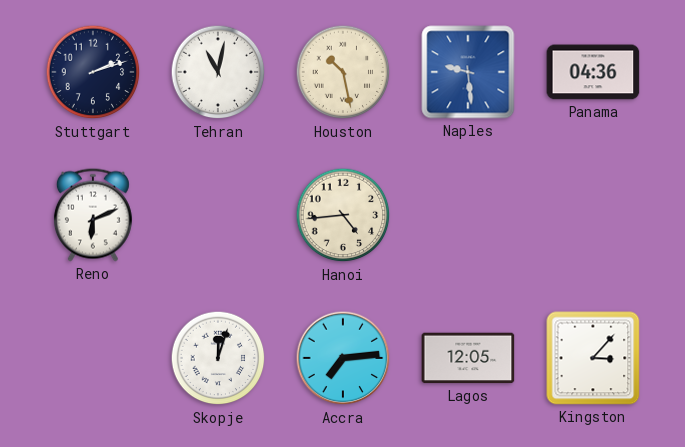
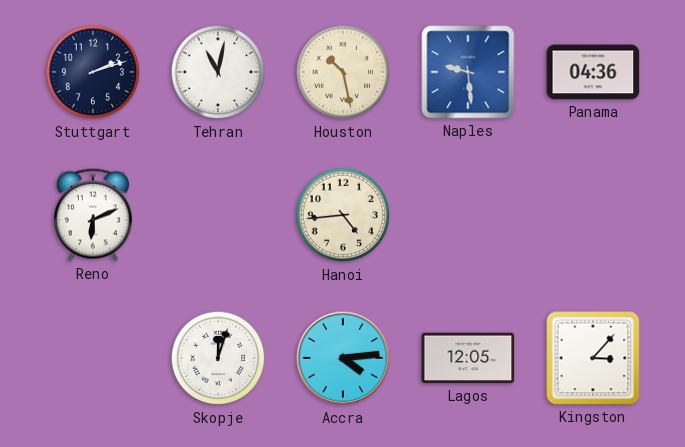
Accra: 7:14 -> 4:14 (343, 358)
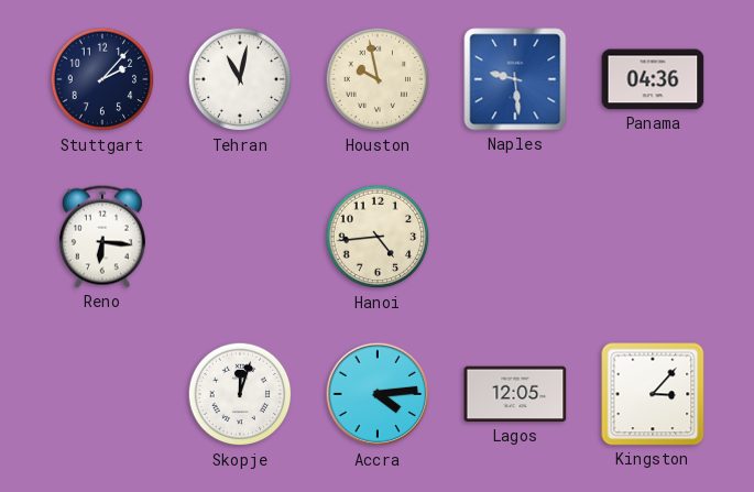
Stuttgart: 2:12 -> 2:07 (102, 79)
Houston: 10:28 -> 9:58 (378, 79)
Reno: 6:11 -> 6:16 (102, 237)
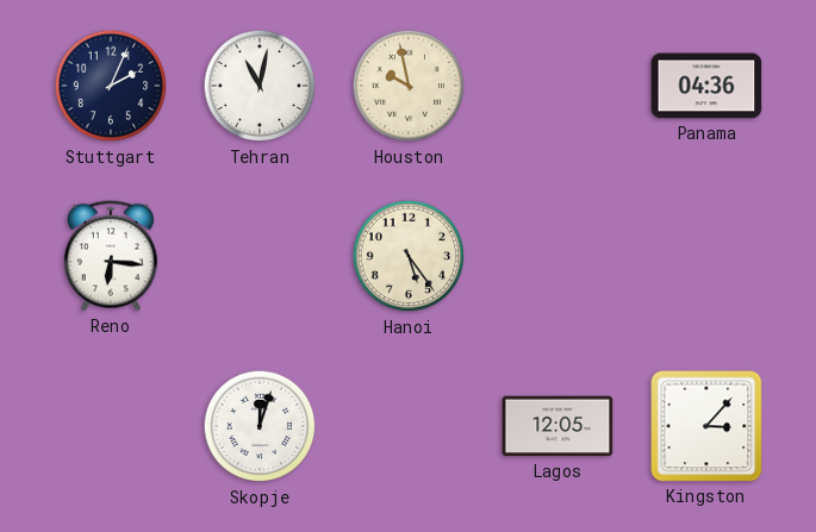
Stuttgart: 2:07 -> 2:04 (111, 86)
Naples: 9:29 -> none (515, 79)
Hanoi: 4:44 -> 5:24 (409, 256)
Accra: 4:14 -> none (378, 394)
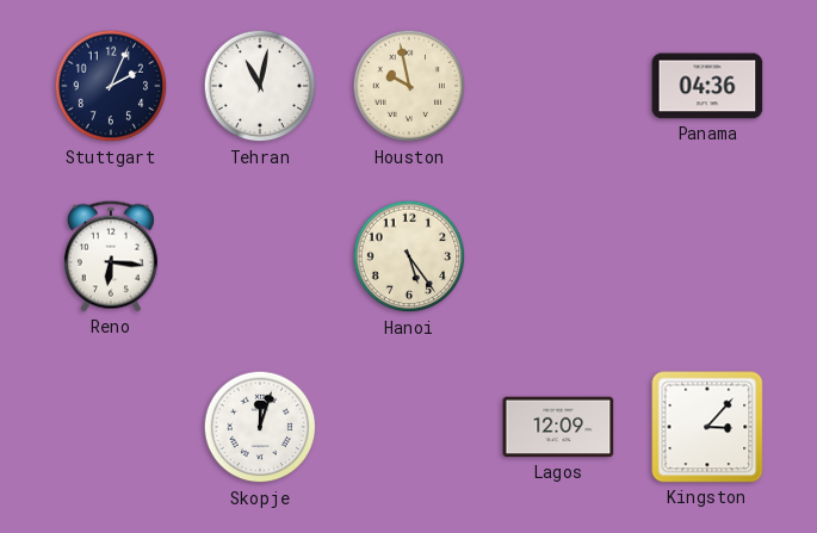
Lagos: 12:05 -> 12:09 (558, 427)
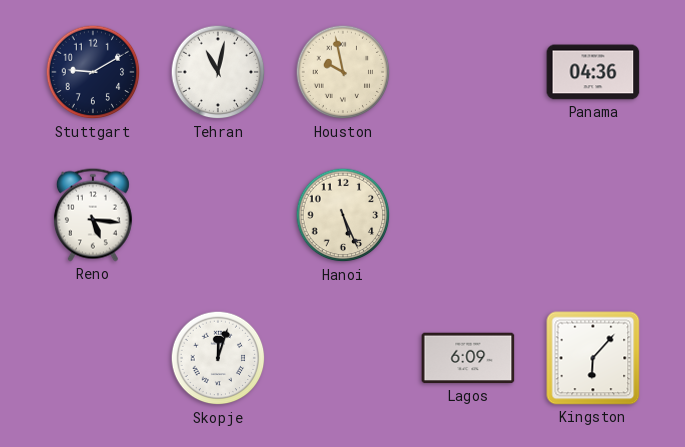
Stuttgart: 2:04 -> 9:10 (93, 72)
Reno: 6:16 -> 5:16 (93, 215)
Hanoi: 5:24 -> 5:26 (343, 215)
Lagos: 12:09 -> 6:09 (468, 358)
Kingston: 3:07 -> 6:07 (593, 358)
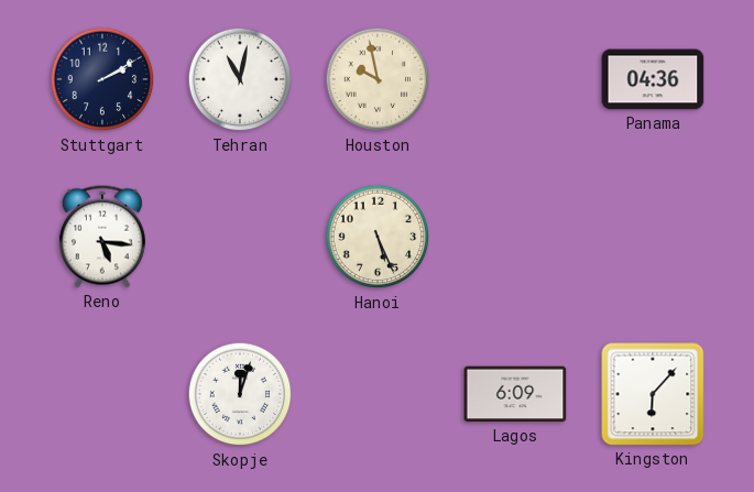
Stuttgart: 9:10 -> 2:10 (102, 79)
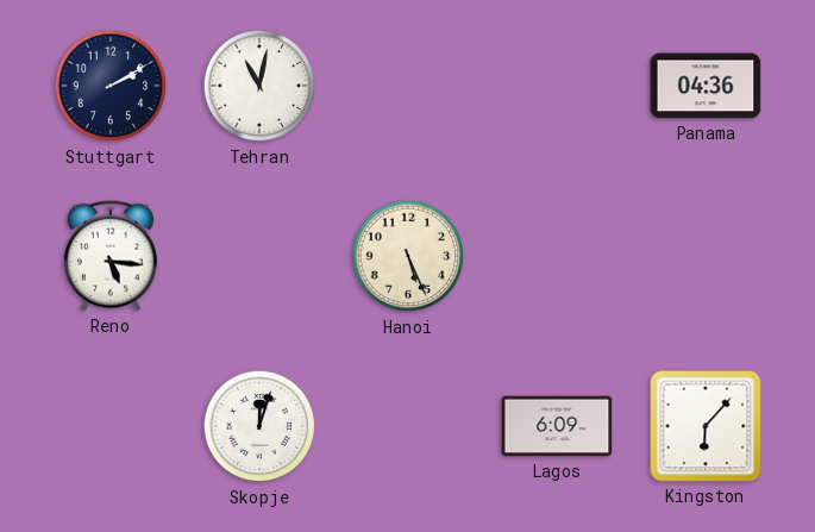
Houston: 9:58 -> none (378, 79)
